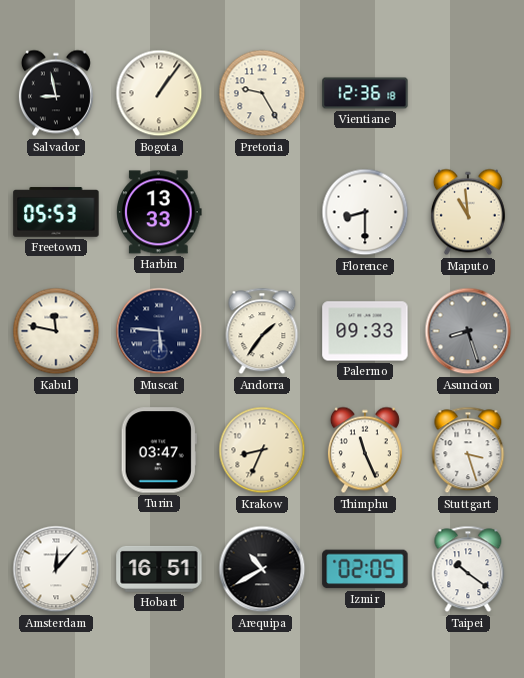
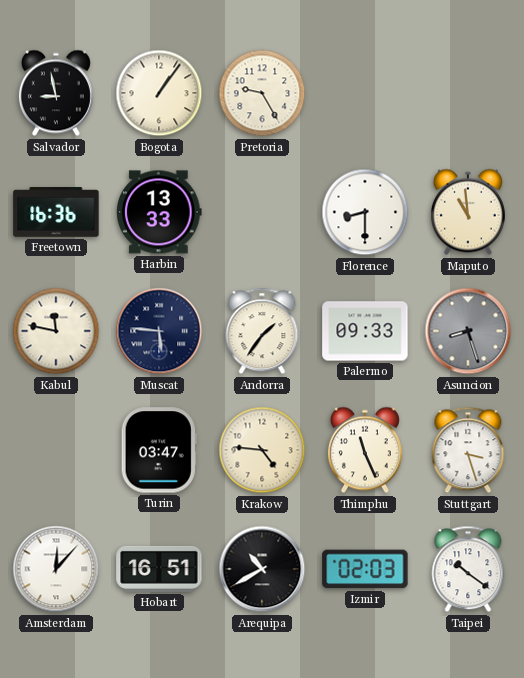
Vientiane: 12:36 -> none (365, 93)
Freetown: 05:53 -> 16:36 (56, 212)
Krakow: 8:34 -> 4:46 (262, 450)
Izmir: 02:05 -> 02:03 (365, 569)
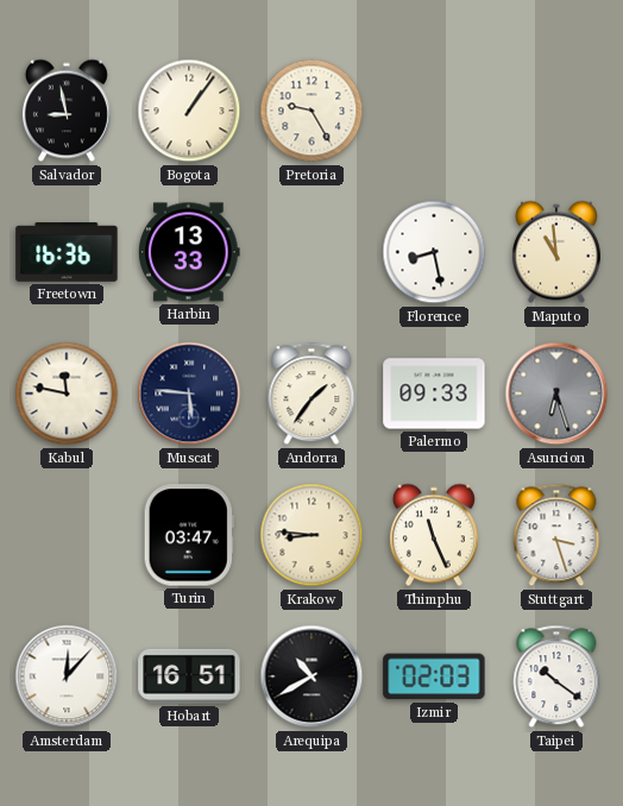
Florence: 8:30 -> 8:28 (434, 252)
Asuncion: 8:27 -> 6:27 (556, 393)
Krakow: 4:46 -> 8:46 (311, 535)
